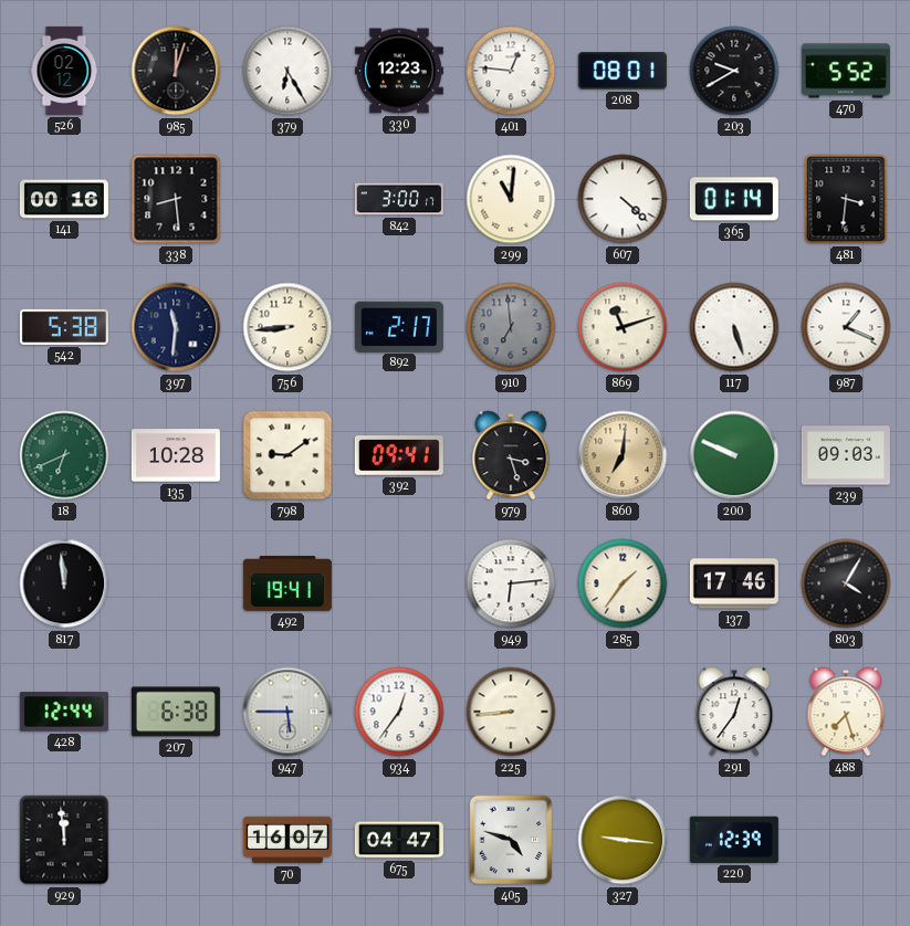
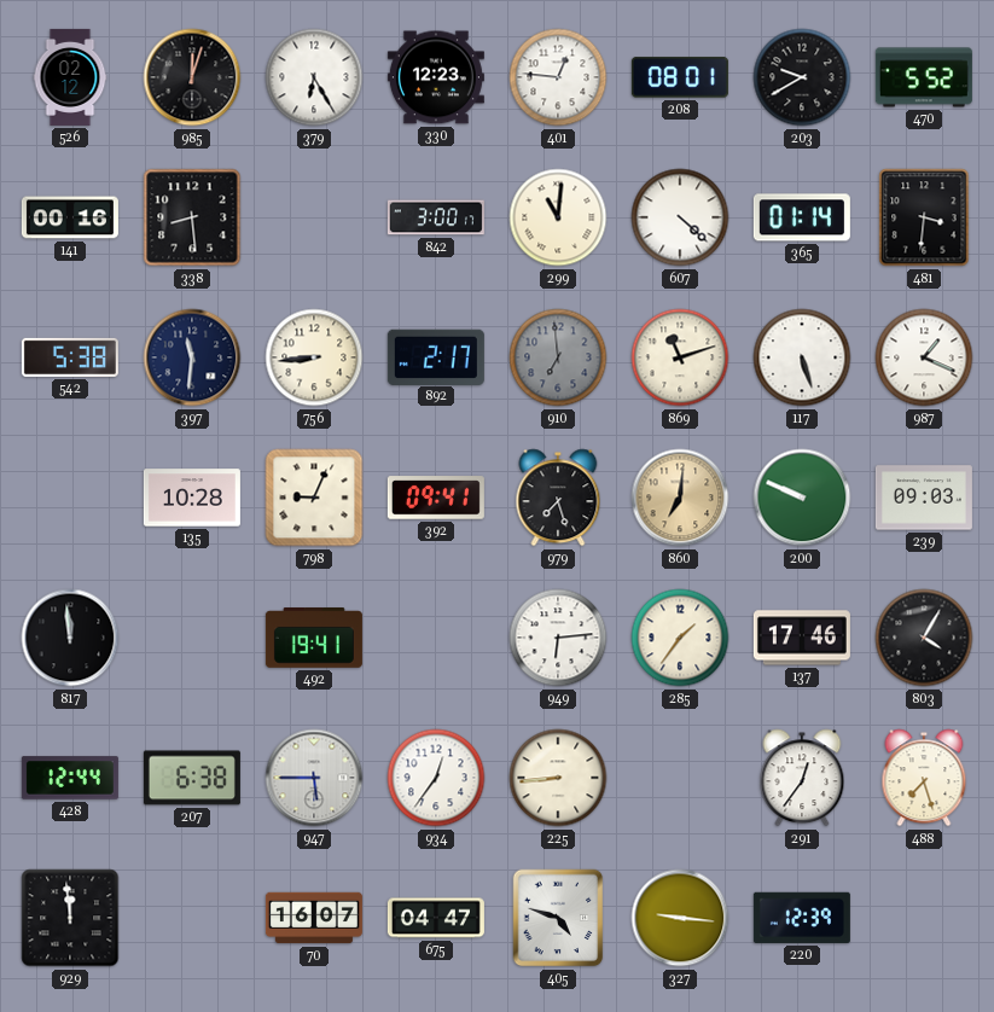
18: 6:41 -> none (64, 455)
798: 9:09 -> 9:04 (314, 498)
979: 3:27 -> 7:27 (558, 498)
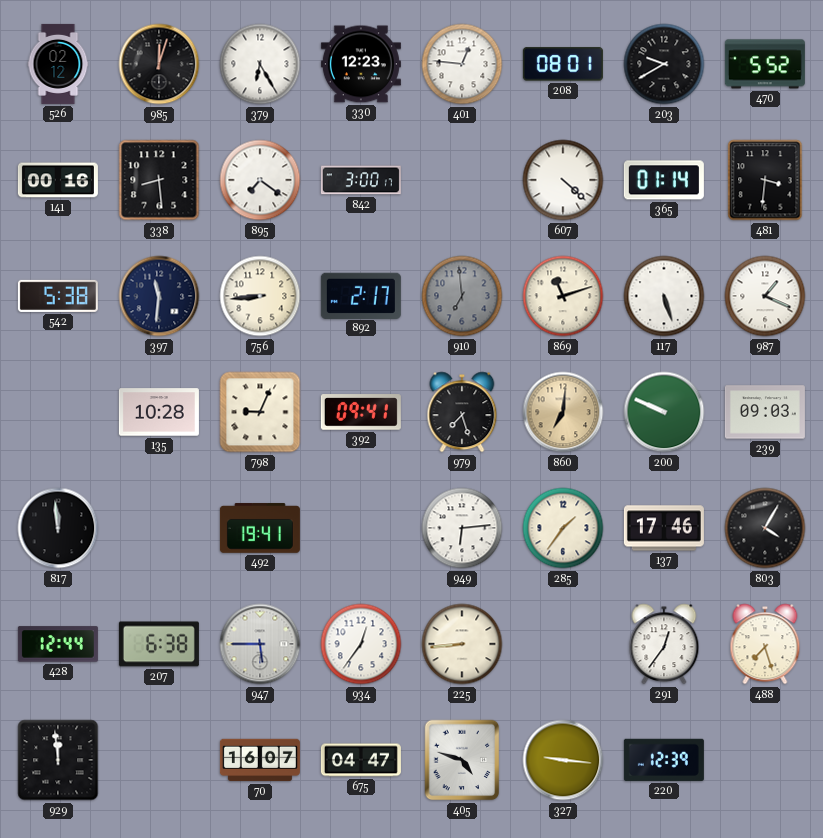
895: none -> 7:21 (260, 180)
299: 11:01 -> none (558, 217)
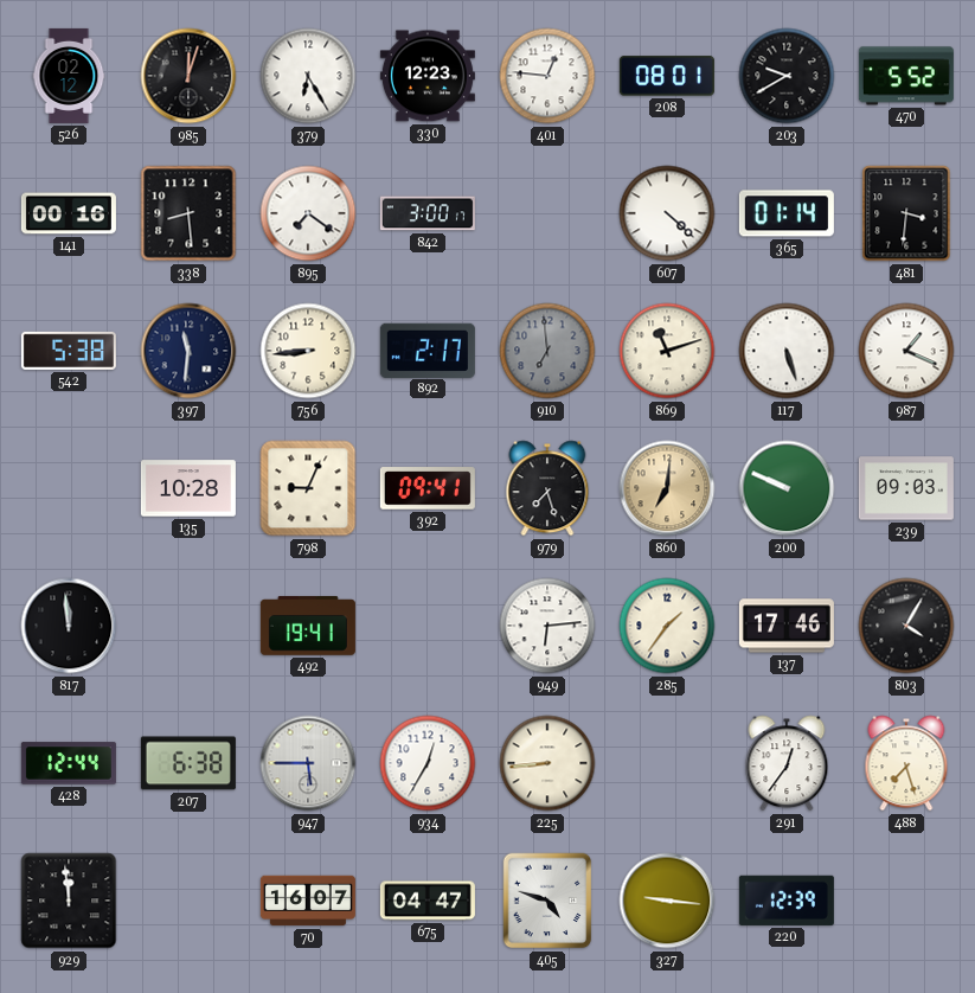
934: 12:36 -> 12:35 (428, 763)
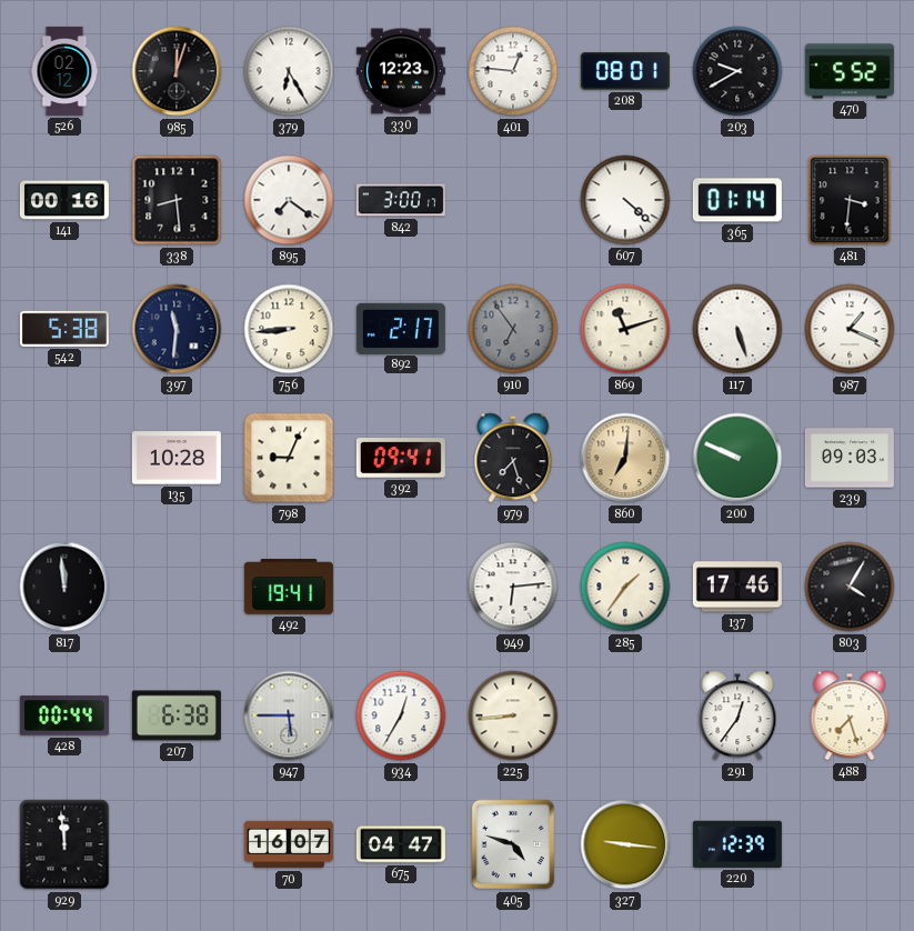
910: 6:59 -> 6:54 (513, 329)
428: 12:44 -> 00:44 (64, 715)
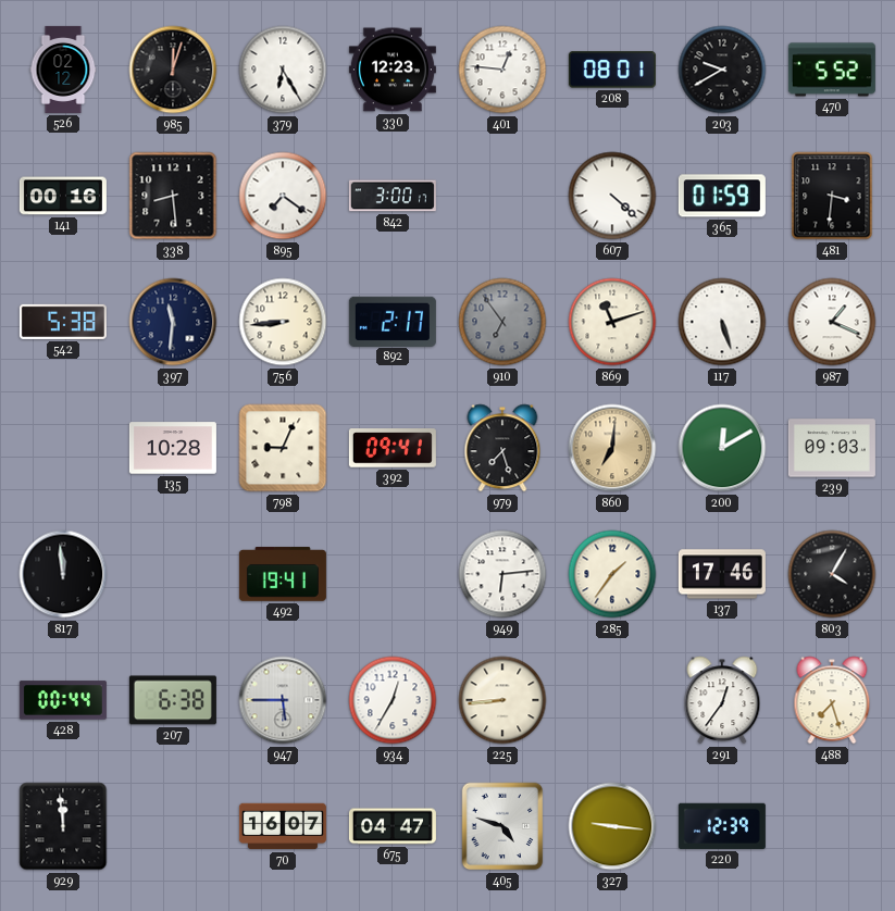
365: 01:14 -> 01:59 (722, 196)
200: 9:49 -> 12:10 (722, 448)
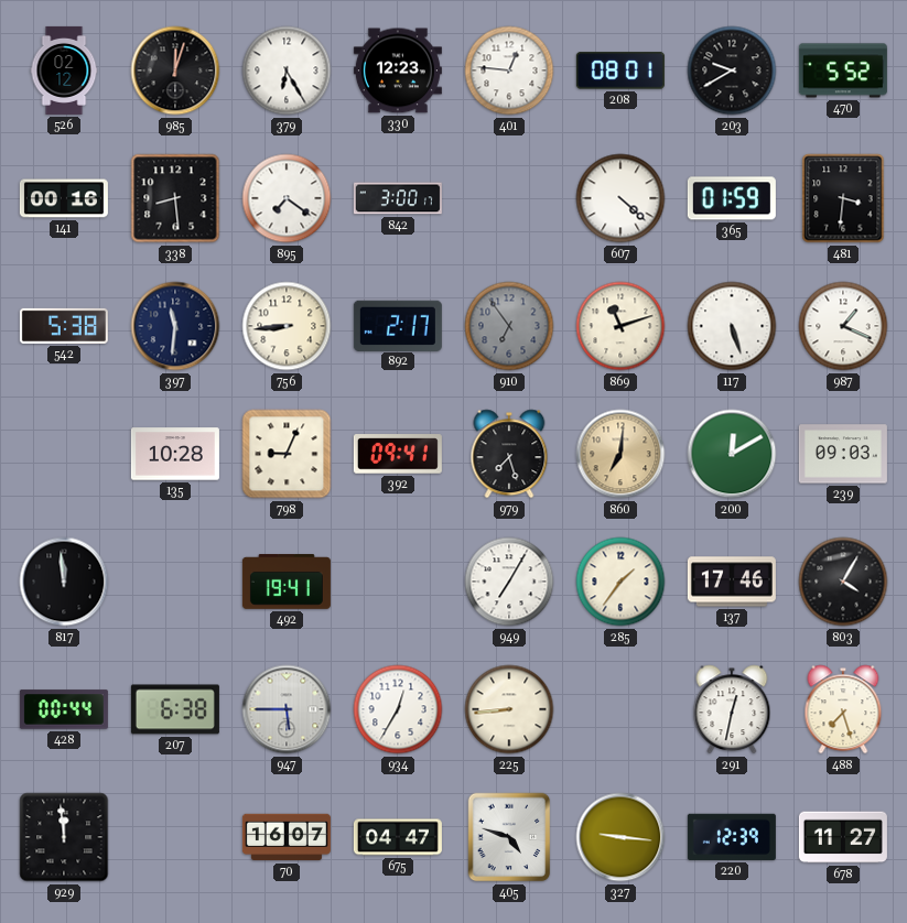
949: 6:14 -> 7:05 (509, 582)
291: 12:36 -> 12:32 (732, 709)
678: none -> 11:27 (843, 837)
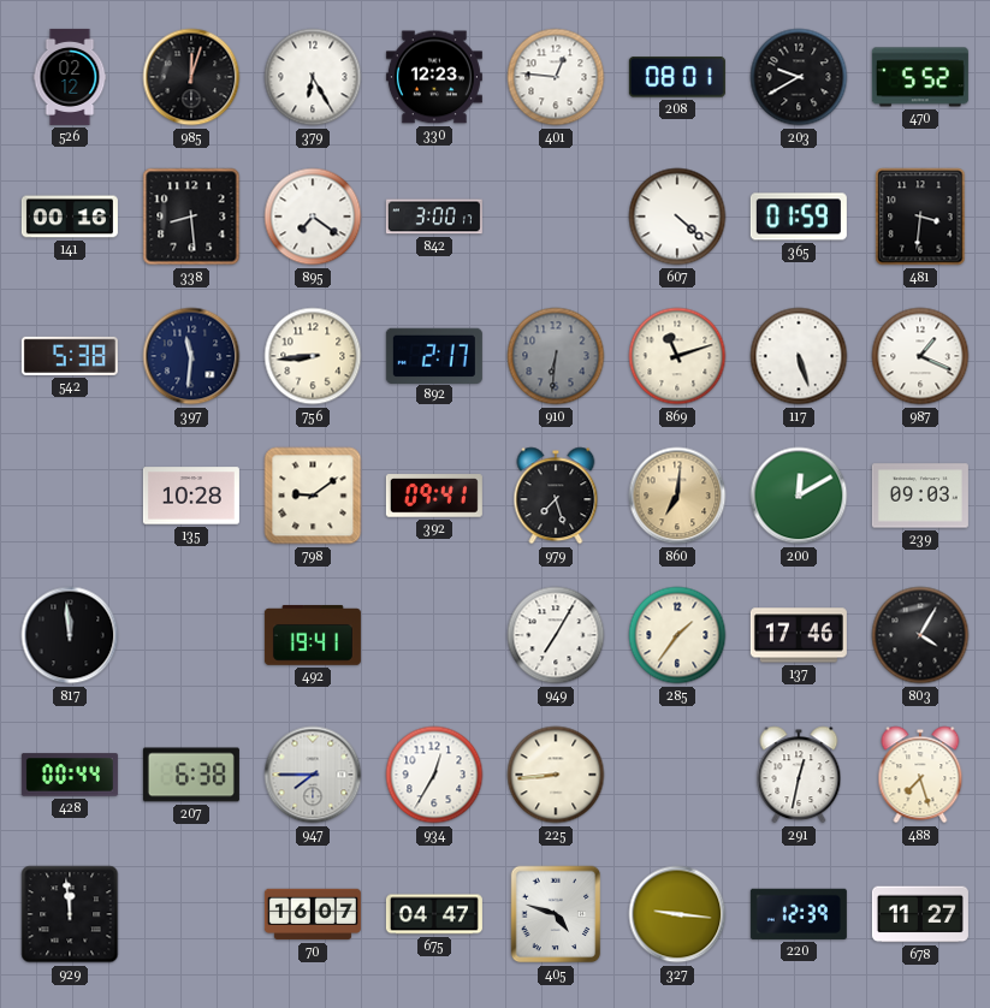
910: 6:54 -> 6:31 (556, 356)
798: 9:04 -> 9:09 (313, 496)
947: 5:45 -> 7:45 (313, 775)
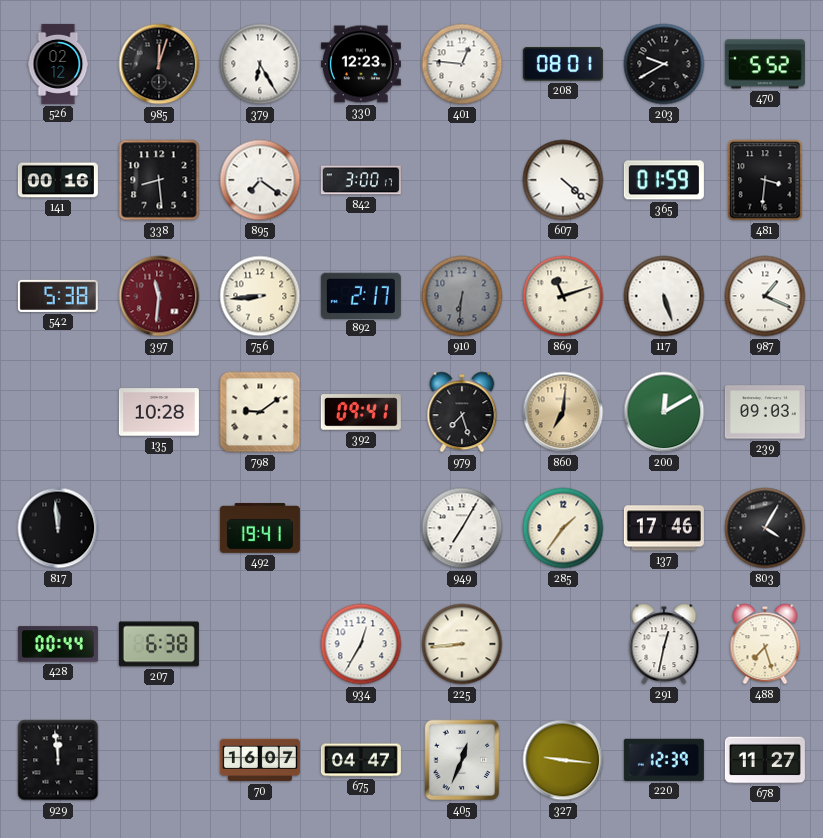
397 dial: navy -> burgundy (159, 296)
947: 7:45 -> none (313, 775)
405: 4:48 -> 12:34 (462, 760)
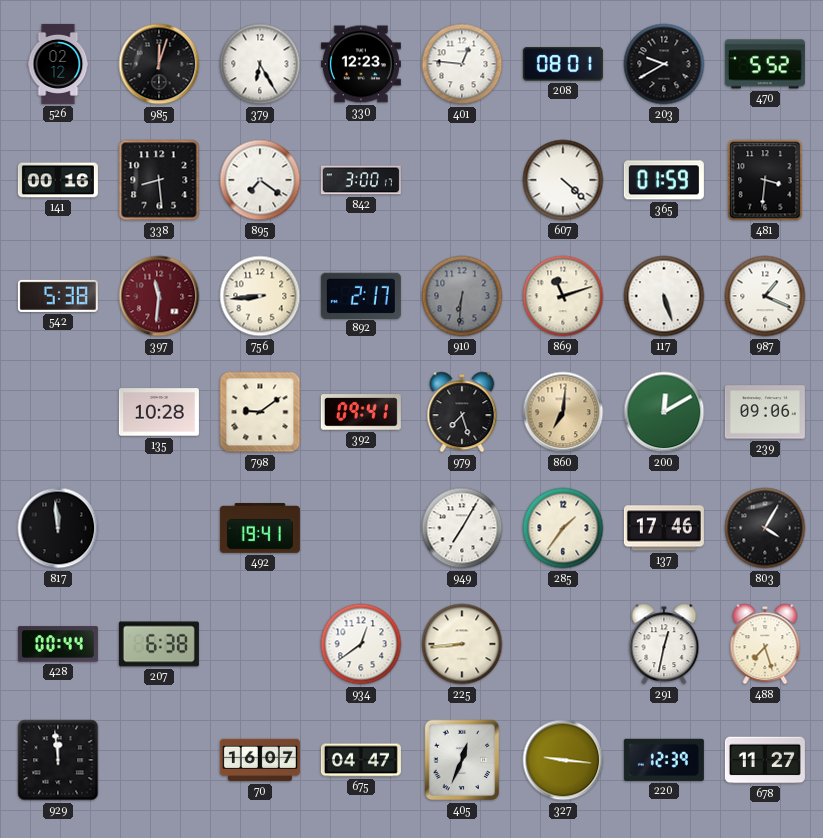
239: 09:03 -> 09:06 (765, 412)
934: 12:35 -> 12:39 (361, 644)
